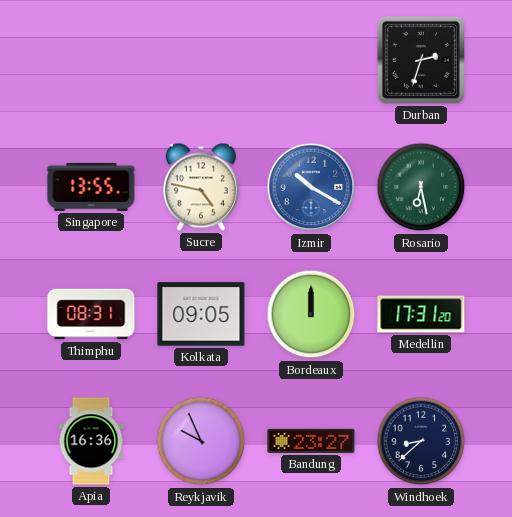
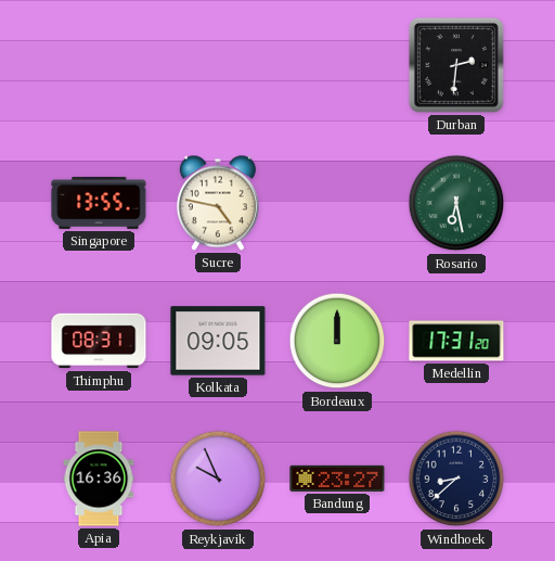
Durban: 2:33 -> 2:31 (456, 65)
Izmir: 10:20 -> none (311, 187)
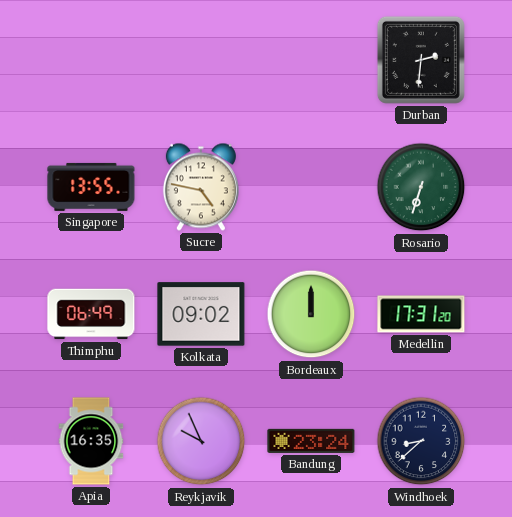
Rosario: 6:28 -> 6:33 (421, 187)
Thimphu: 08:31 -> 06:49 (91, 314)
Kolkata: 09:05 -> 09:02 (201, 314)
Apia: 16:36 -> 16:35 (91, 441)
Bandung: 23:27 -> 23:24 (311, 441)
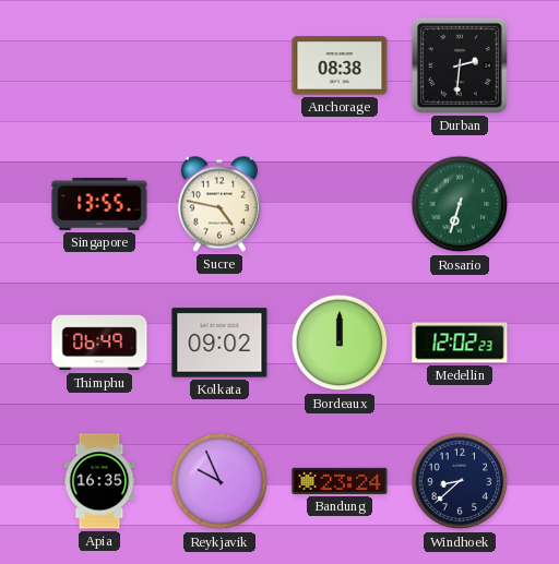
Anchorage: none -> 08:38 (340, 65)
Medellin: 17:31 -> 12:02 (460, 343)
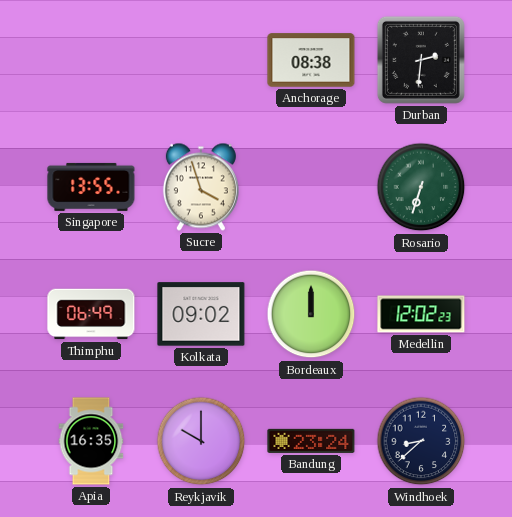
Sucre: 4:47 -> 3:57 (201, 187)
Reykjavik: 9:56 -> 10:00 (201, 441)
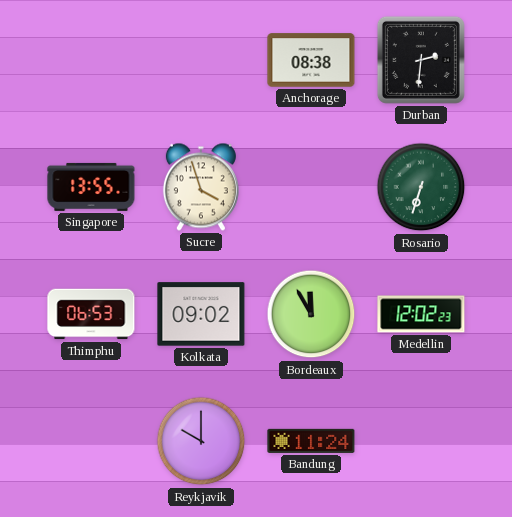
Thimphu: 06:49 -> 06:53 (91, 314)
Bordeaux: 12:00 -> 11:55 (311, 314)
Apia: 16:35 -> none (91, 441)
Bandung: 23:24 -> 11:24 (311, 441)
Windhoek: 8:38 -> none (421, 441)
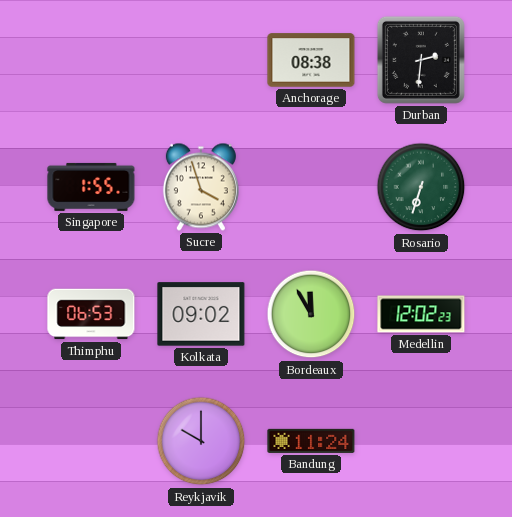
Singapore: 13:55 -> 1:55 (91, 187)
